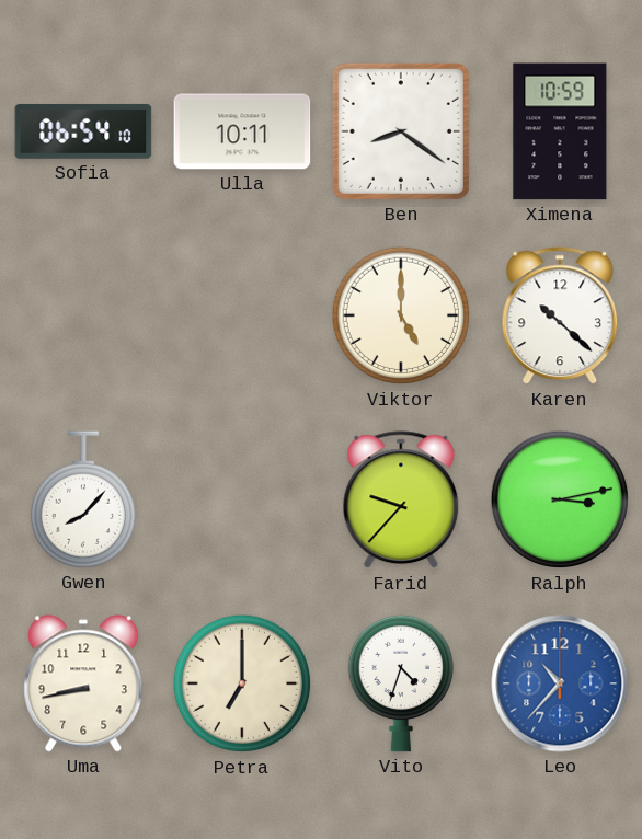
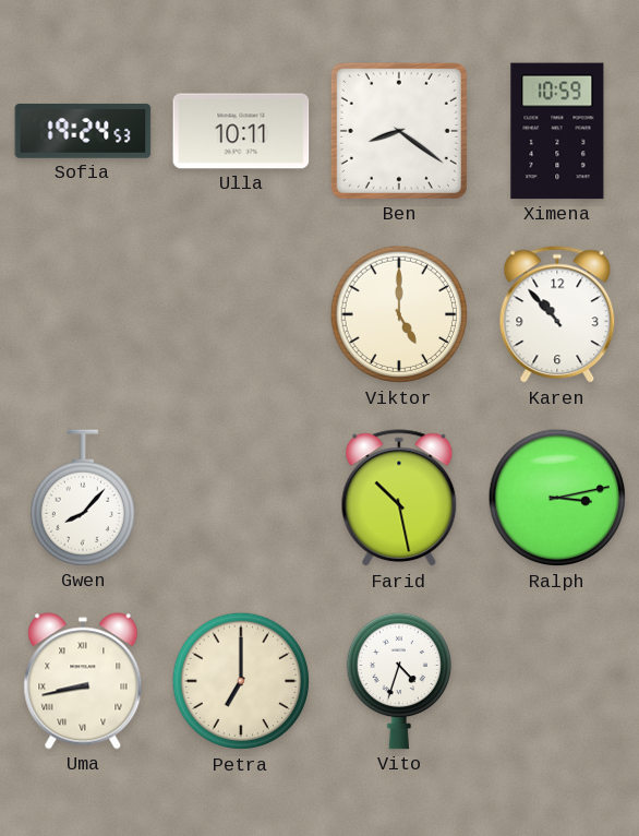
Sofia: 06:54 -> 19:24 (83, 131)
Karen: 10:22 -> 10:53 (557, 315)
Farid: 9:37 -> 10:28 (399, 499)
Uma numerals: Arabic -> Roman (83, 681)
Leo: 10:37 -> none (560, 683)
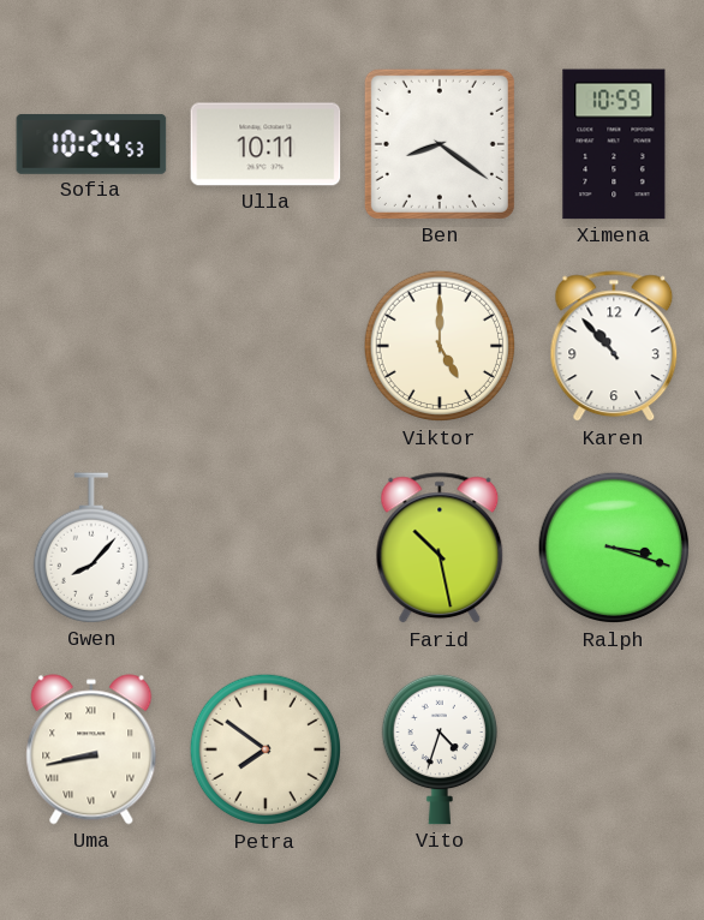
Sofia: 19:24 -> 10:24 (91, 144)
Ralph: 3:13 -> 3:18 (614, 548)
Petra: 7:00 -> 7:51 (266, 749)
